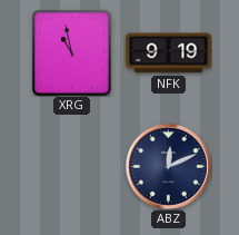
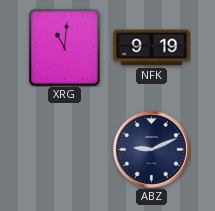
XRG: 10:58 -> 11:01 (64, 47)
ABZ: 12:11 -> 9:11 (151, 149)
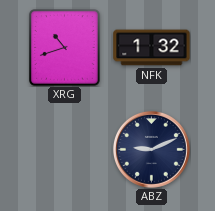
XRG: 11:01 -> 10:42 (64, 47)
NFK: 9:19 -> 1:32 (152, 48)
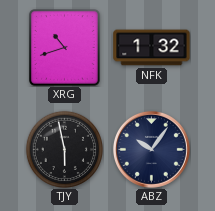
TJY: none -> 5:58 (64, 149)
ABZ: 9:11 -> 10:06 (151, 149)
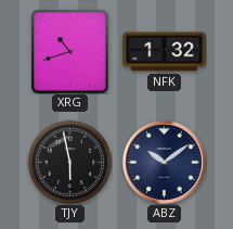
ABZ: 10:06 -> 10:09 (164, 162)
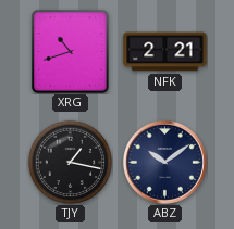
NFK: 1:32 -> 2:21 (165, 52)
TJY: 5:58 -> 1:17 (70, 162)
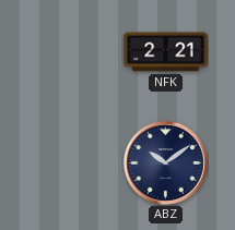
XRG: 10:42 -> none (70, 51)
TJY: 1:17 -> none (70, 162)
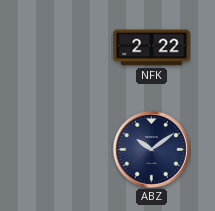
NFK: 2:21 -> 2:22 (152, 48)
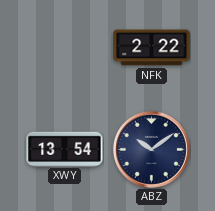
XWY: none -> 13:54 (65, 149)
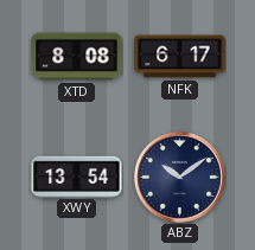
XTD: none -> 8:08 (77, 57)
NFK: 2:22 -> 6:17 (180, 57)
